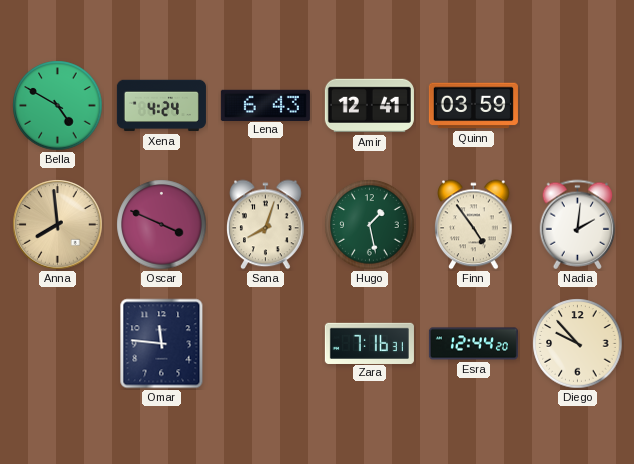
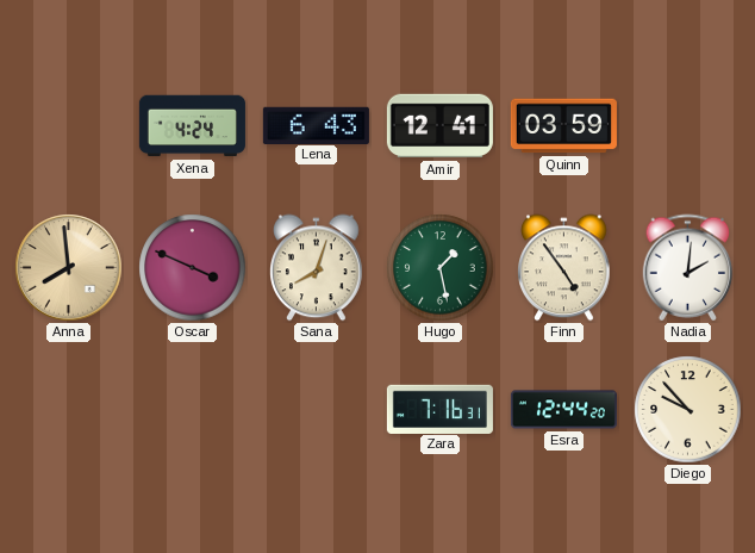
Bella: 4:50 -> none (58, 106)
Omar: 11:46 -> none (162, 344)
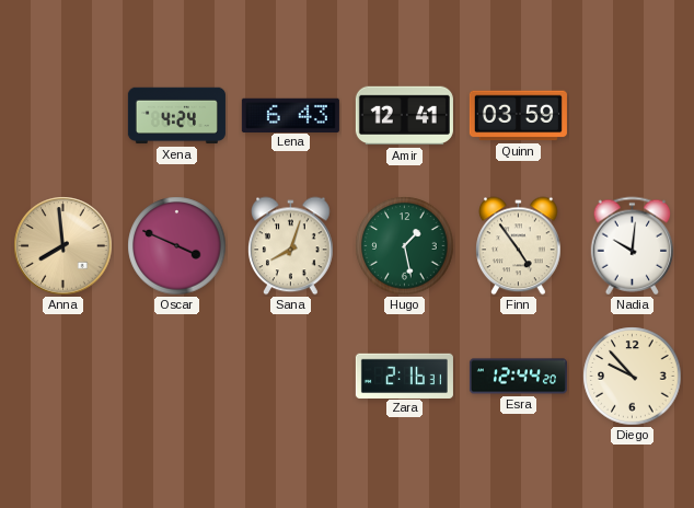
Nadia: 2:01 -> 10:01 (633, 246)
Zara: 7:16 -> 2:16 (404, 376)
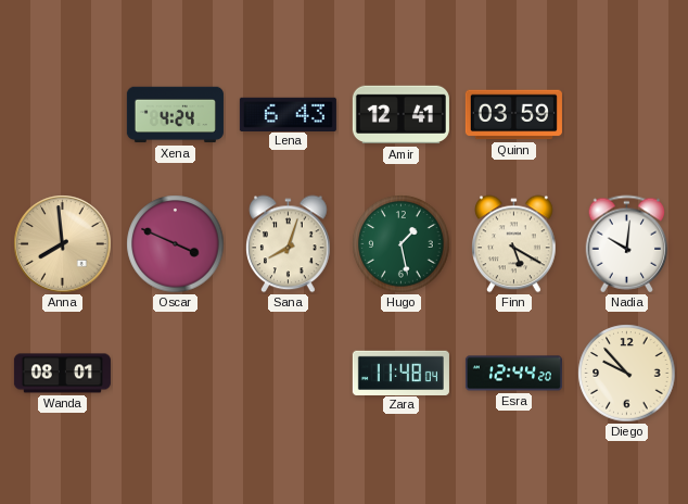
Finn: 4:54 -> 5:20 (514, 244)
Wanda: none -> 08:01 (62, 374)
Zara: 2:16 -> 11:48 (400, 373)
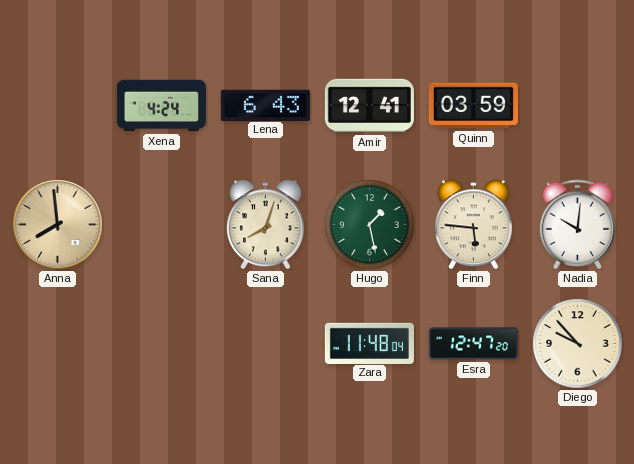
Oscar: 3:49 -> none (176, 244)
Finn: 5:20 -> 5:46 (474, 225)
Wanda: 08:01 -> none (62, 374)
Esra: 12:44 -> 12:47 (473, 344)
